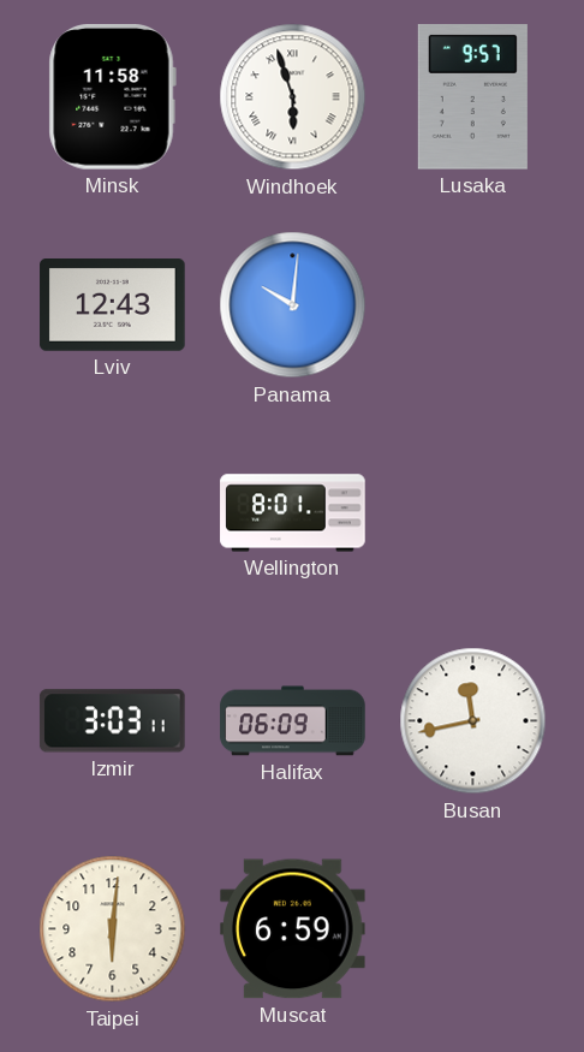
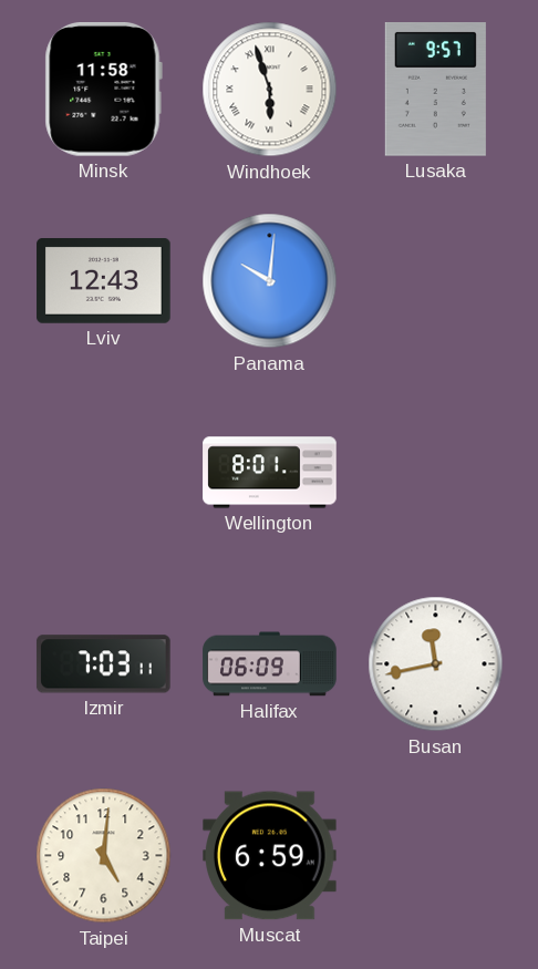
Izmir: 3:03 -> 7:03 (104, 664)
Taipei: 6:01 -> 5:01 (104, 856)
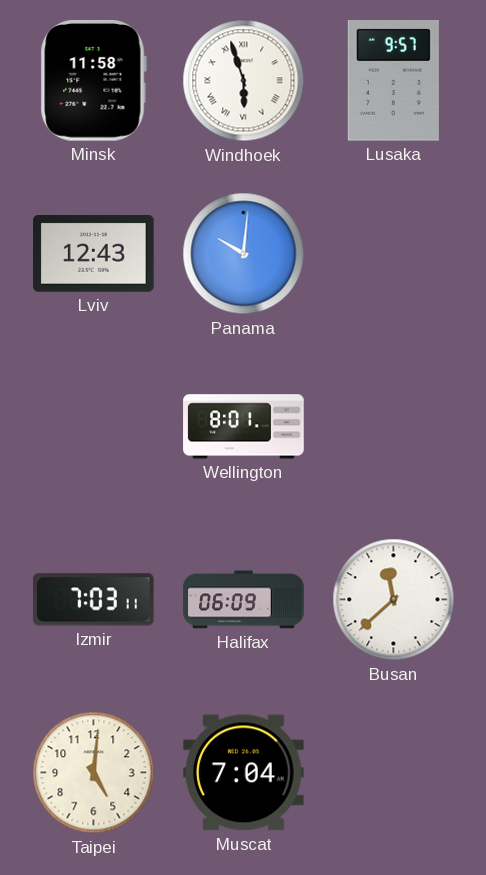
Busan: 11:43 -> 11:38 (394, 600)
Muscat: 6:59 -> 7:04 (244, 773)
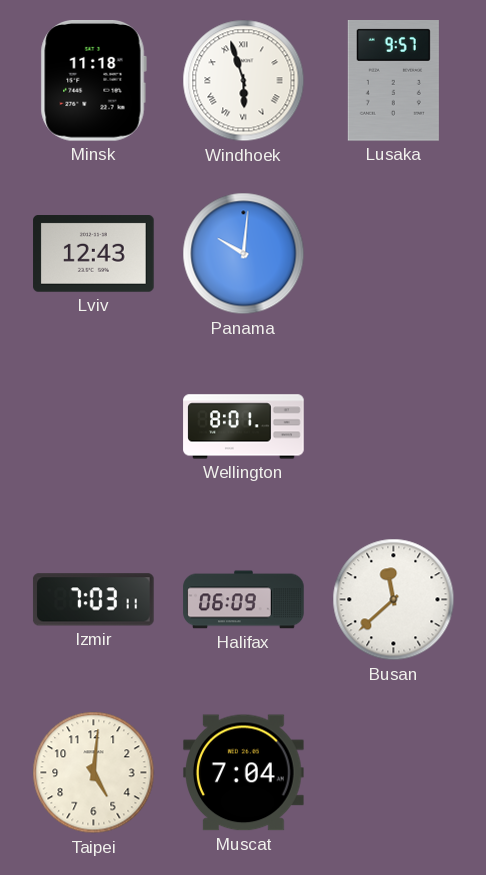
Minsk: 11:58 -> 11:18 (93, 81)
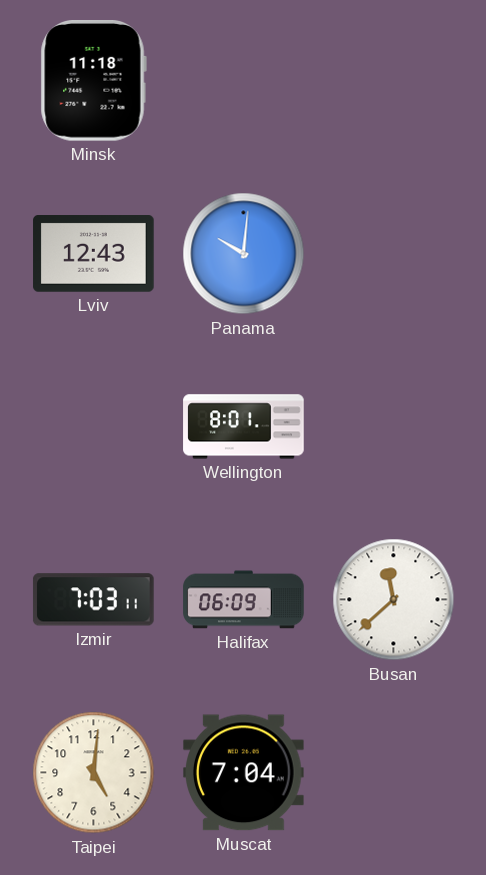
Windhoek: 5:57 -> none (244, 81)
Lusaka: 9:57 -> none (393, 81)
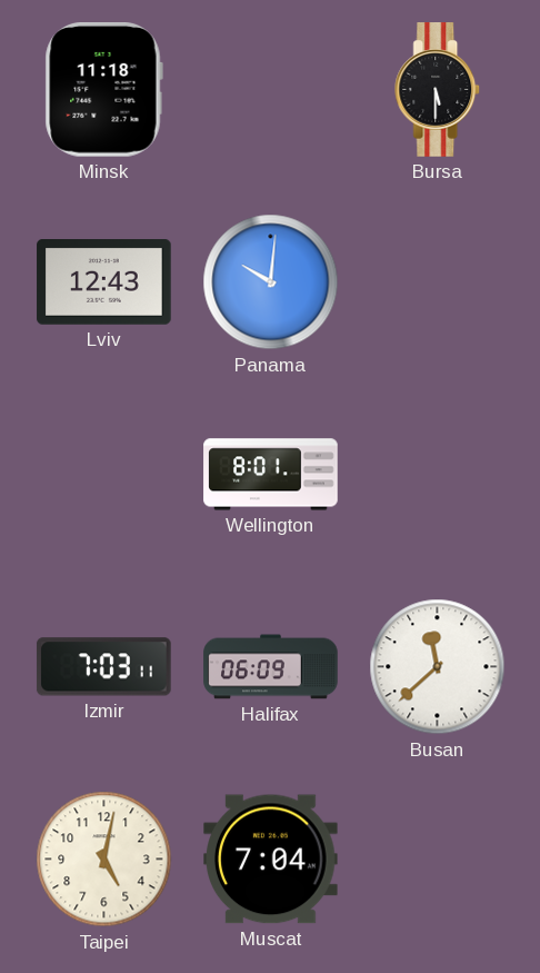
Bursa: none -> 5:30 (438, 90)
Taipei: 5:01 -> 5:02 (104, 860)
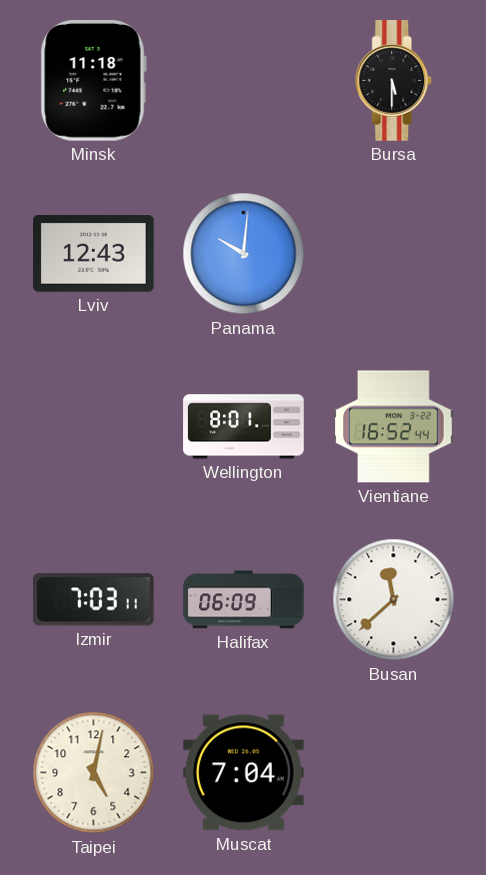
Vientiane: none -> 16:52 (394, 427)
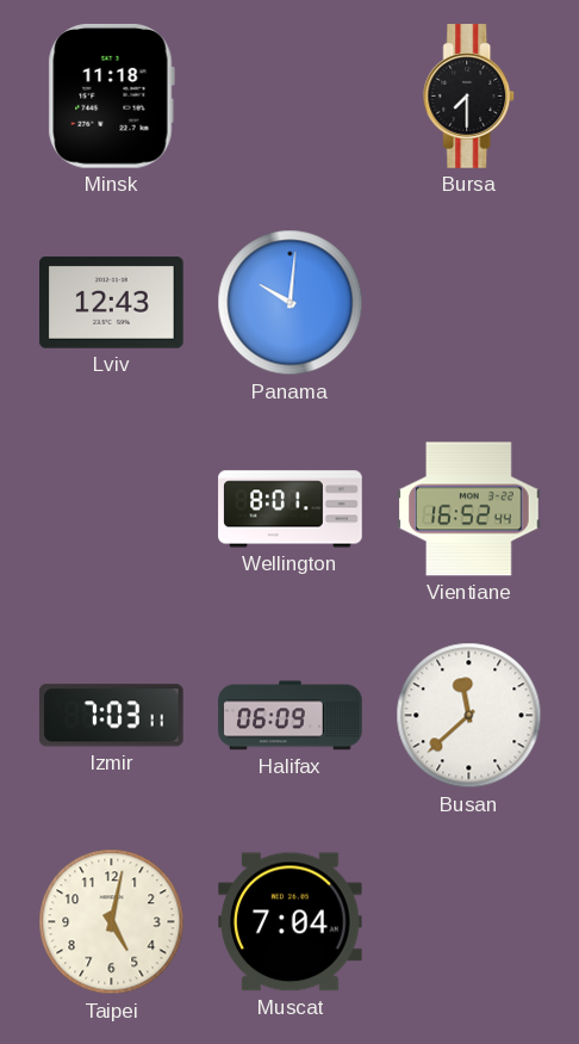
Bursa: 5:30 -> 7:30 (469, 97)
